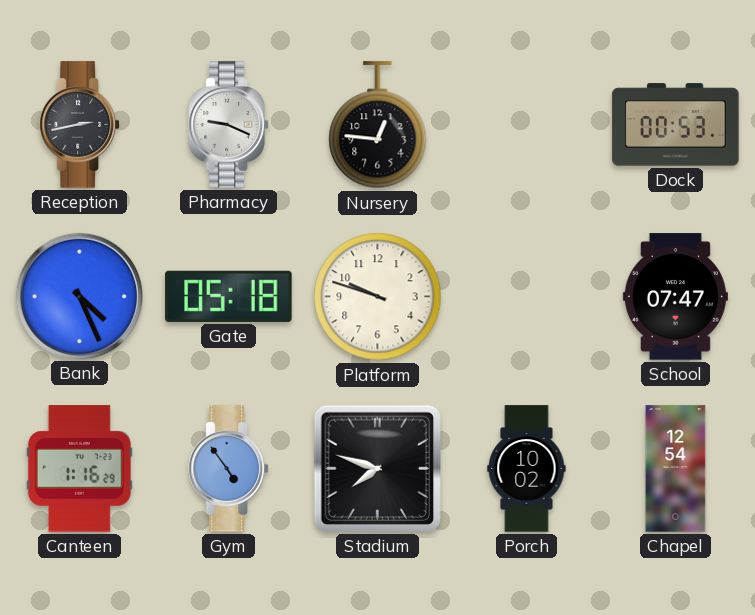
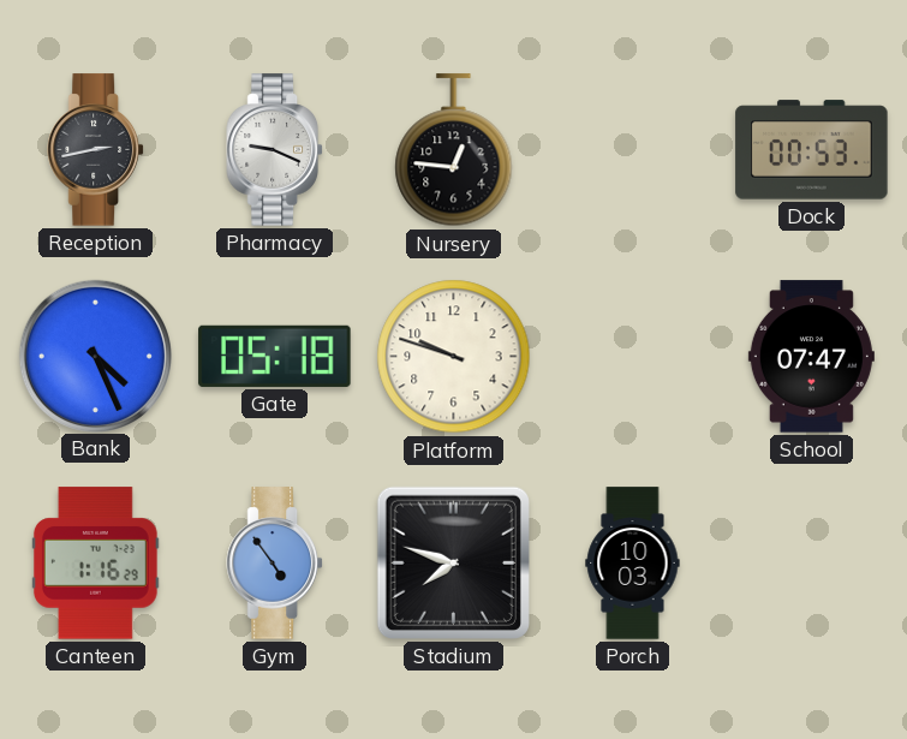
Porch: 10:02 -> 10:03 (633, 564)
Chapel: 12:54 -> none (676, 469)
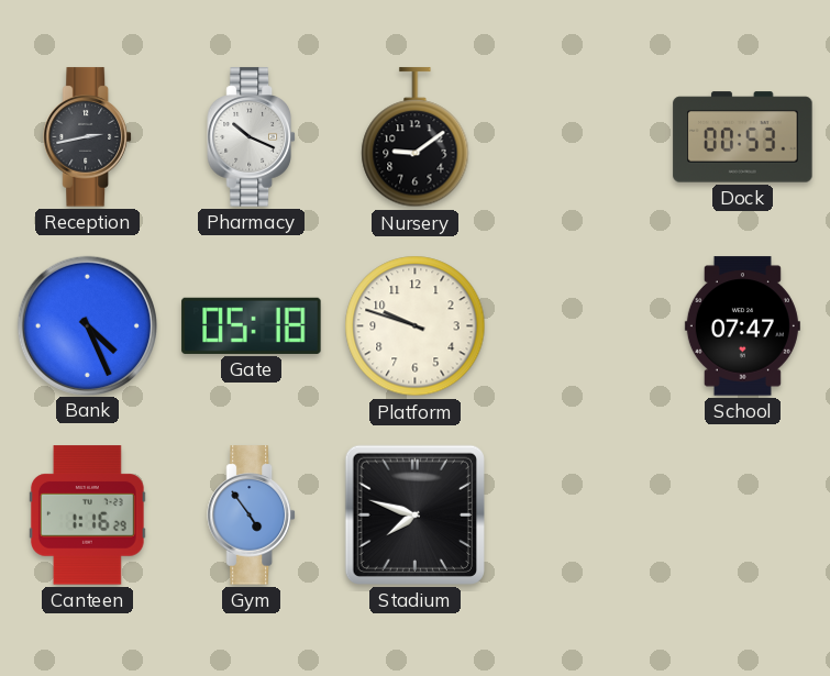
Pharmacy: 9:19 -> 10:19 (251, 137)
Nursery: 12:46 -> 9:09 (416, 137)
Porch: 10:03 -> none (633, 564)
